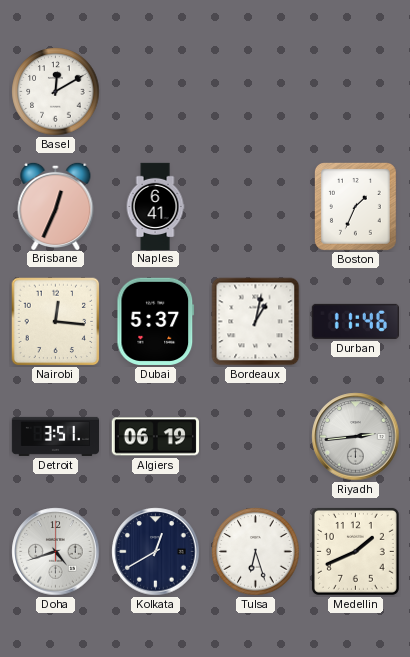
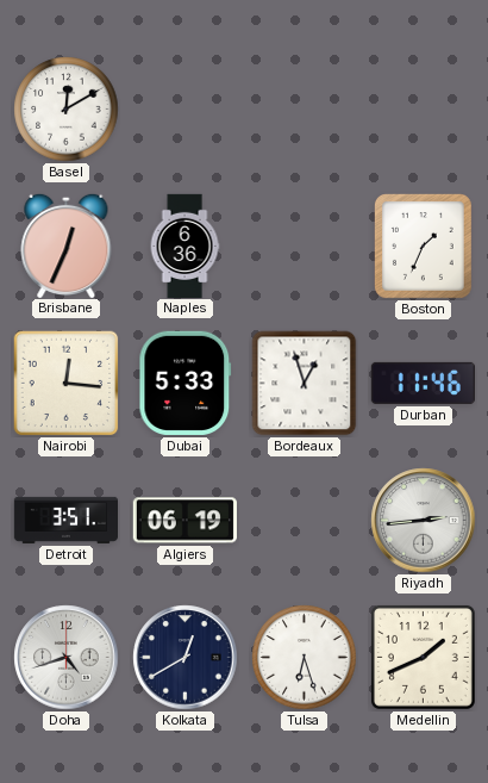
Naples: 6:41 -> 6:36 (184, 246)
Dubai: 5:37 -> 5:33 (186, 383)
Bordeaux: 1:02 -> 12:57 (305, 384)
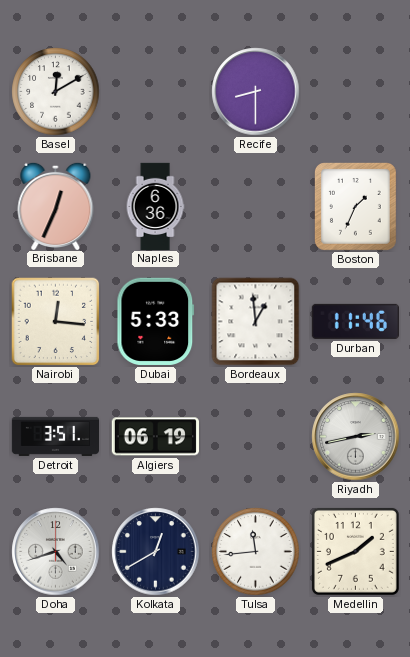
Recife: none -> 8:30 (256, 92)
Bordeaux: 12:57 -> 12:59 (256, 322)
Riyadh: 2:44 -> 2:43 (356, 437)
Tulsa: 6:27 -> 11:44 (256, 552)
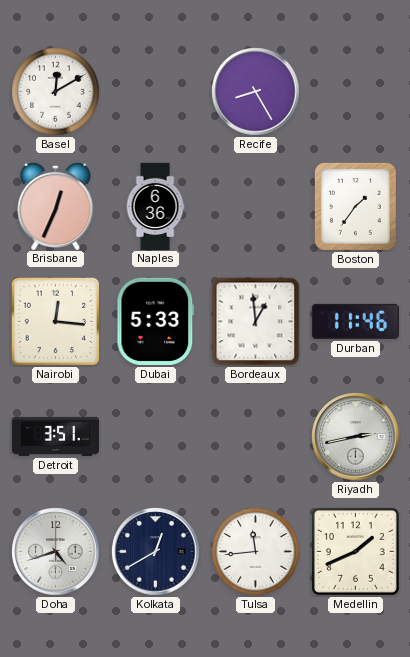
Recife: 8:30 -> 8:25 (256, 92)
Boston: 1:34 -> 1:36 (356, 207)
Algiers: 06:19 -> none (155, 437)
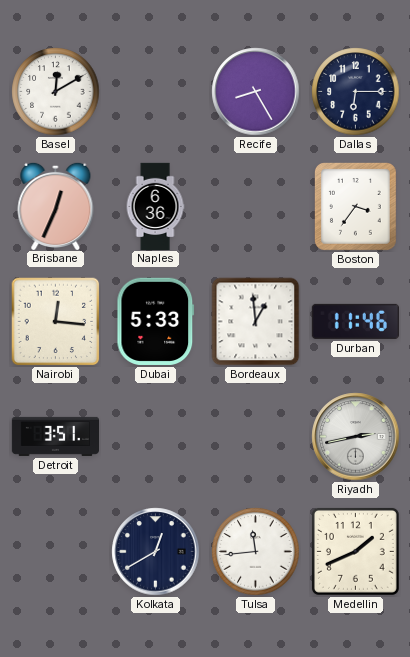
Dallas: none -> 6:15 (356, 92)
Boston: 1:36 -> 3:36 (356, 207)
Doha: 4:42 -> none (56, 552)
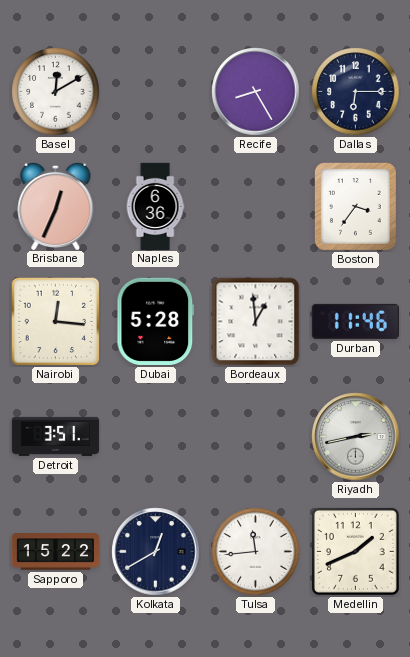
Dubai: 5:33 -> 5:28 (156, 321)
Sapporo: none -> 15:22 (55, 552)
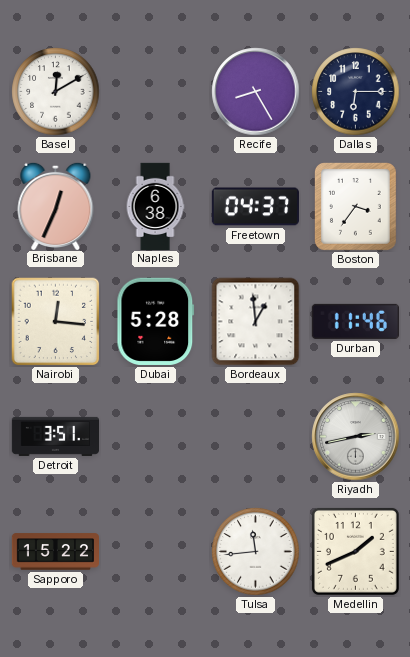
Naples: 6:36 -> 6:38 (155, 206)
Freetown: none -> 04:37 (255, 207)
Kolkata: 12:40 -> none (156, 552)
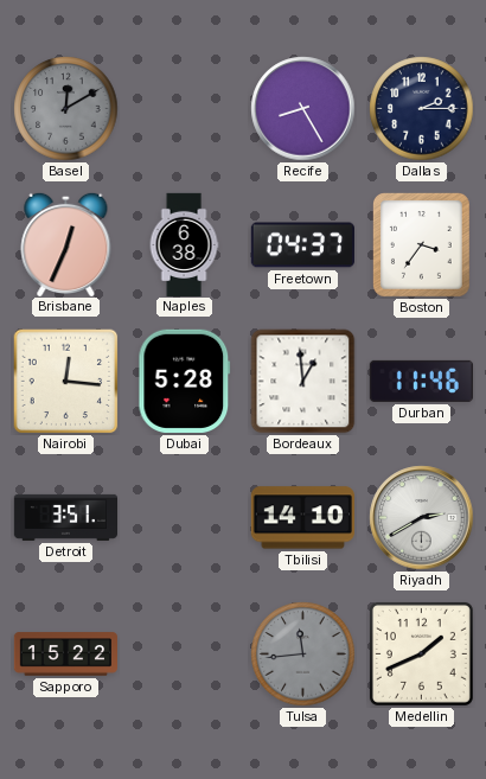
Basel dial: white -> grey (66, 109)
Dallas: 6:15 -> 2:15 (422, 109)
Tbilisi: none -> 14:10 (302, 518)
Riyadh: 2:43 -> 2:40 (422, 518)
Tulsa dial: white -> grey (303, 655)
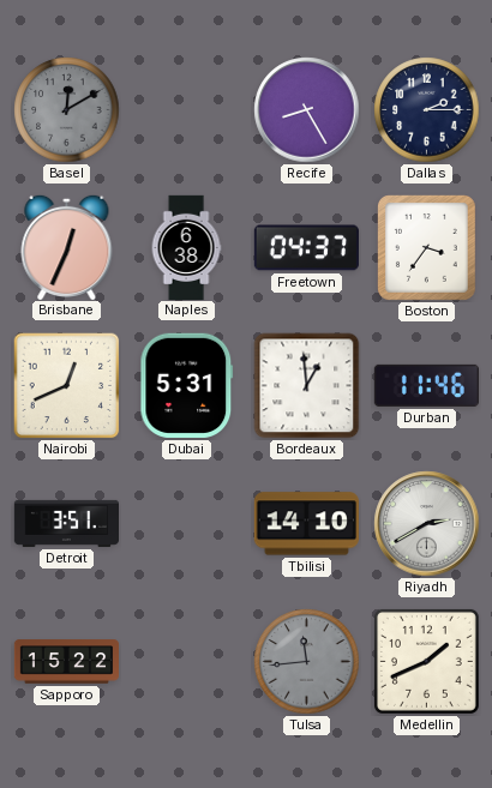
Nairobi: 12:16 -> 12:41 (67, 386)
Dubai: 5:28 -> 5:31 (187, 385)
